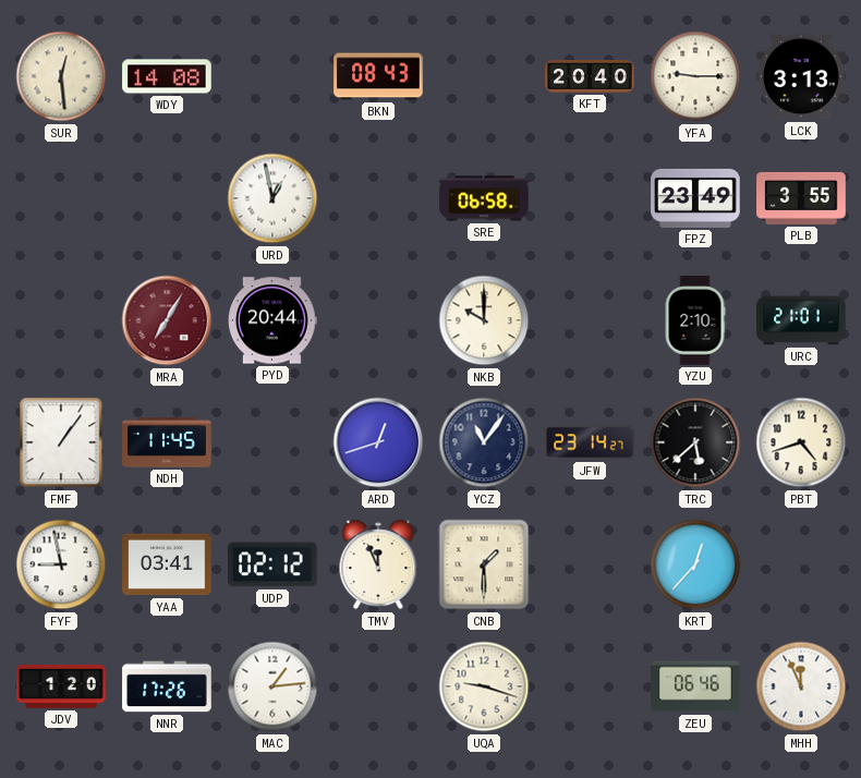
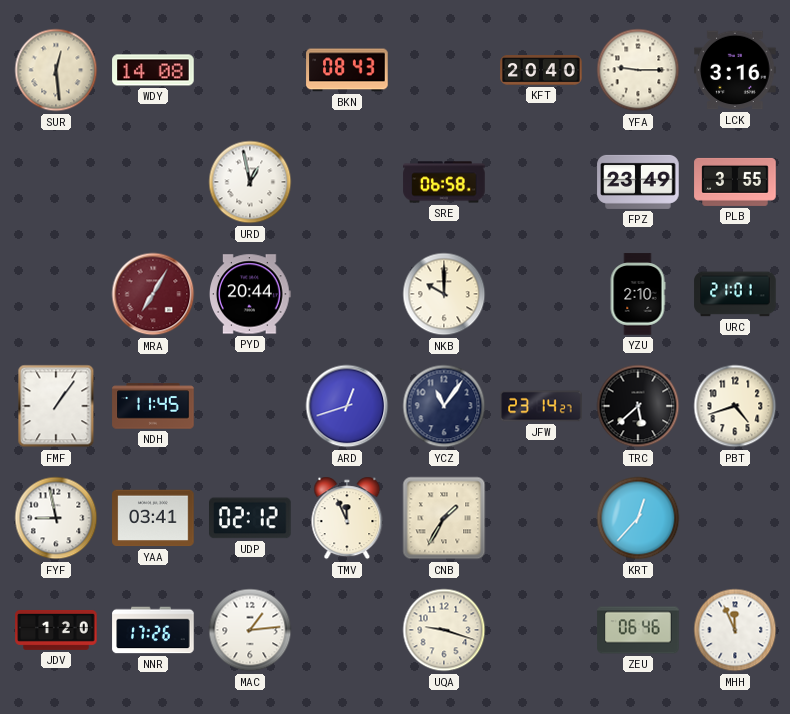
LCK: 3:13 -> 3:16 (735, 70)
CNB: 1:30 -> 1:35 (444, 518)
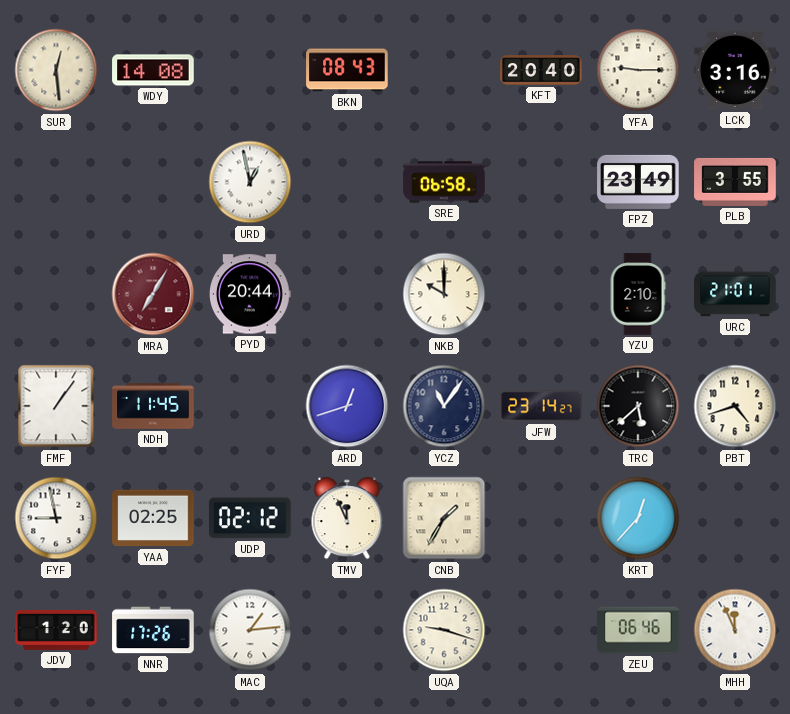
YAA: 03:41 -> 02:25 (153, 518)
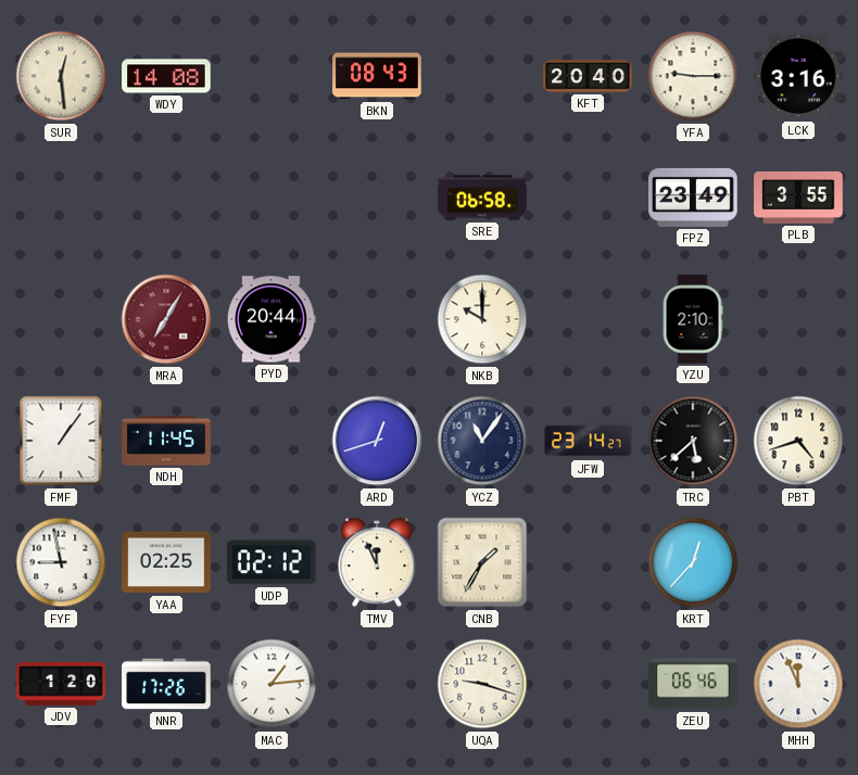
URD: 12:58 -> none (250, 182)
URC: 21:01 -> none (735, 294)
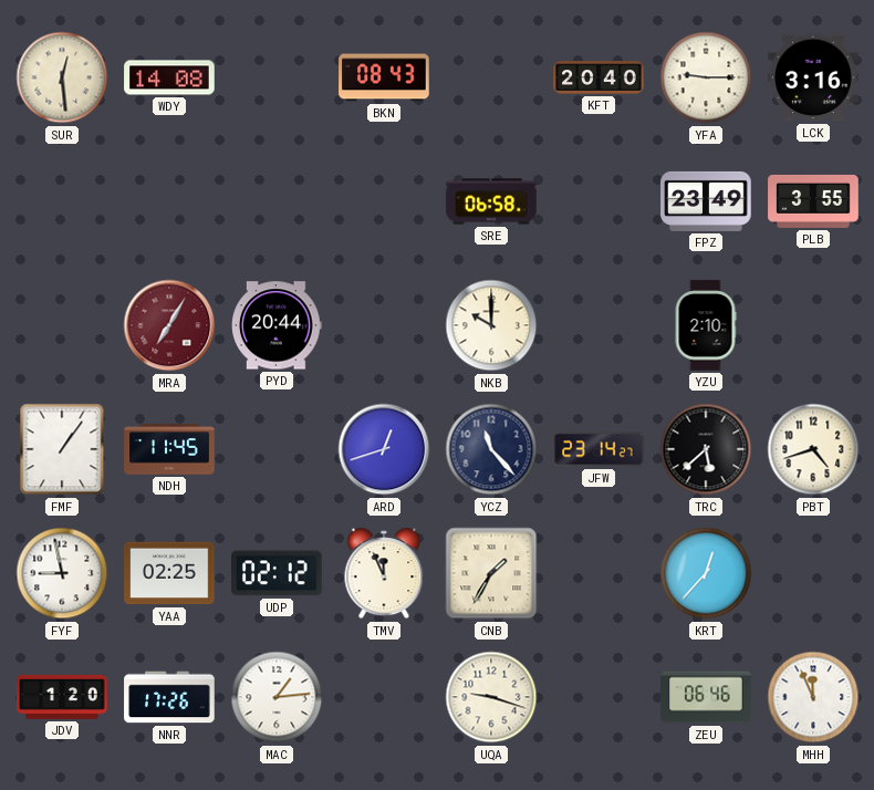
YCZ: 11:06 -> 11:23 (491, 449)
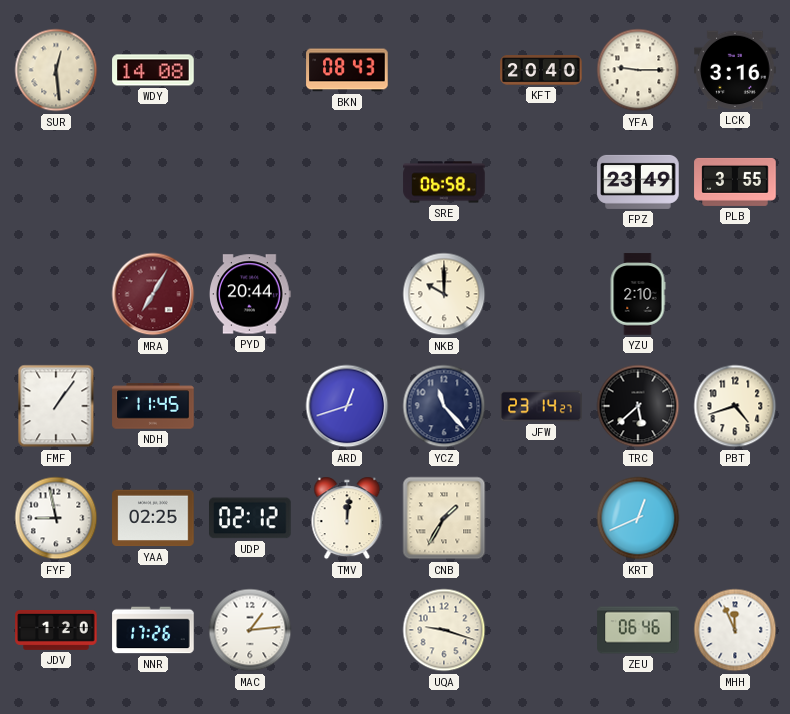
TMV: 11:56 -> 12:01 (347, 518)
KRT: 12:37 -> 12:41 (638, 518)
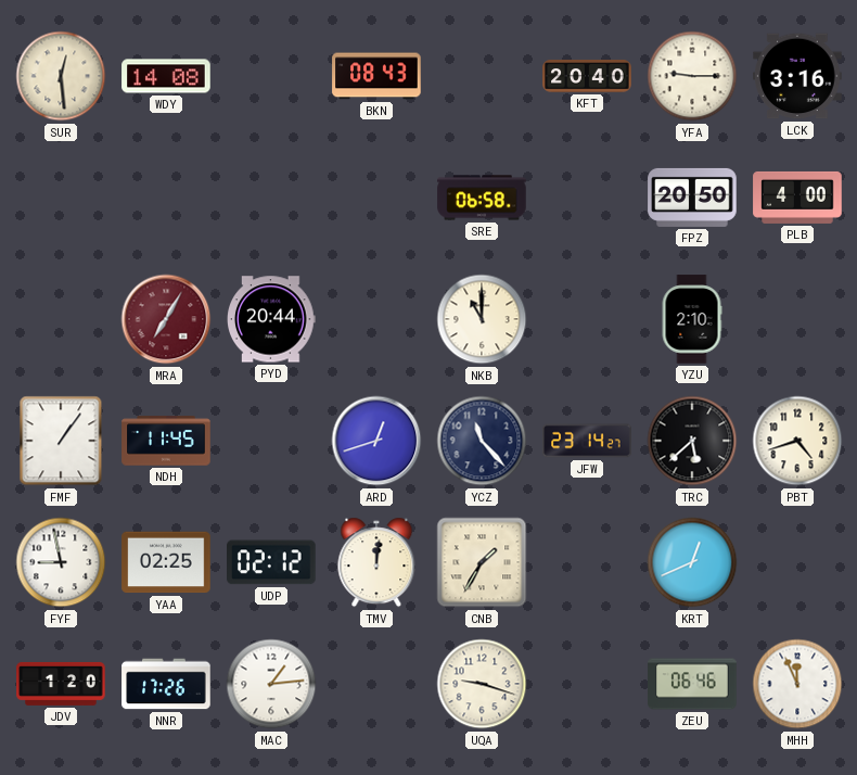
FPZ: 23:49 -> 20:50 (692, 198)
PLB: 3:55 -> 4:00 (797, 198)
NKB: 10:00 -> 11:00 (482, 319)
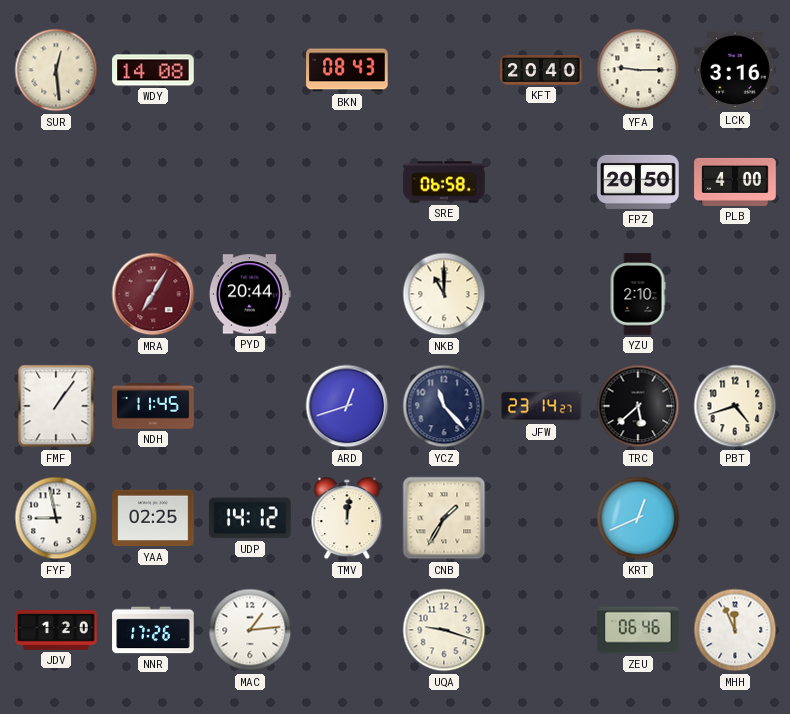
UDP: 02:12 -> 14:12 (251, 518)
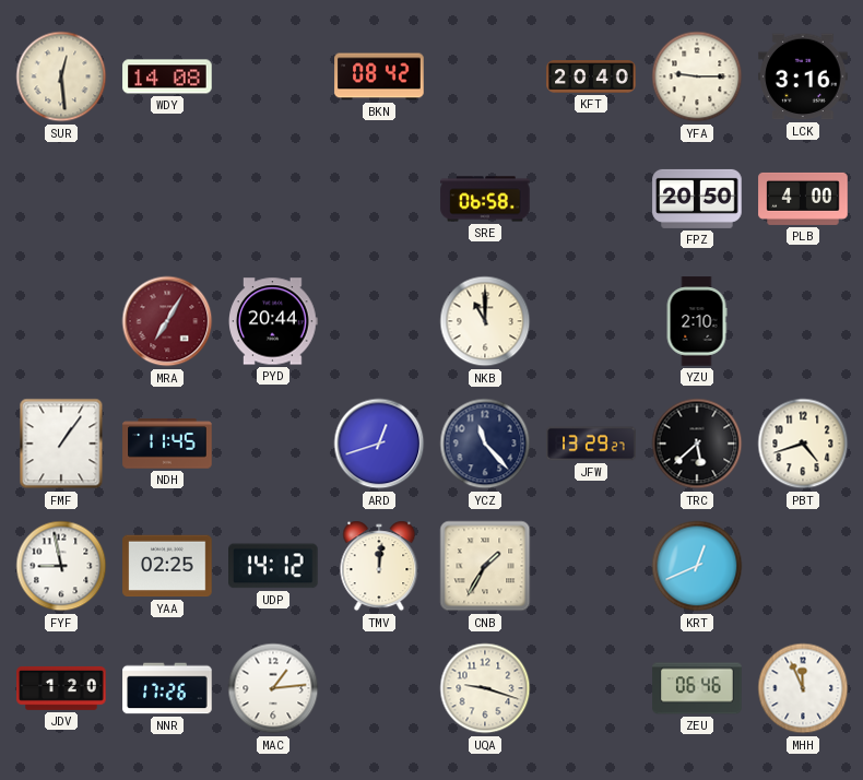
BKN: 08:43 -> 08:42 (379, 76)
JFW: 23:14 -> 13:29 (591, 444)
